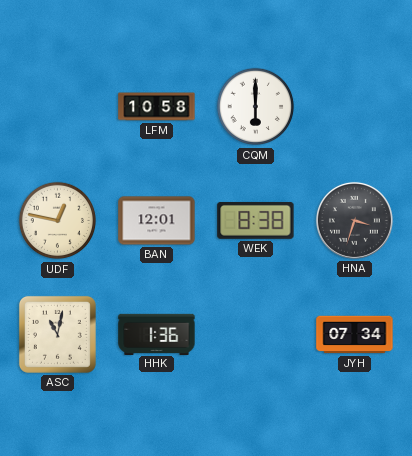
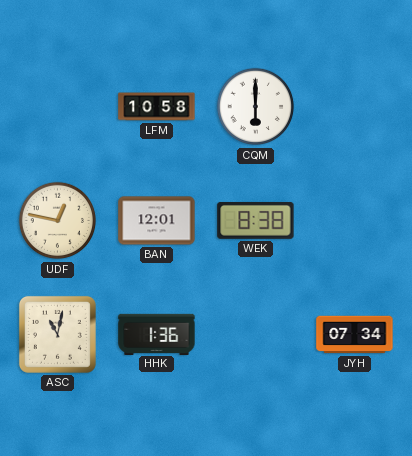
HNA: 3:33 -> none (354, 220)
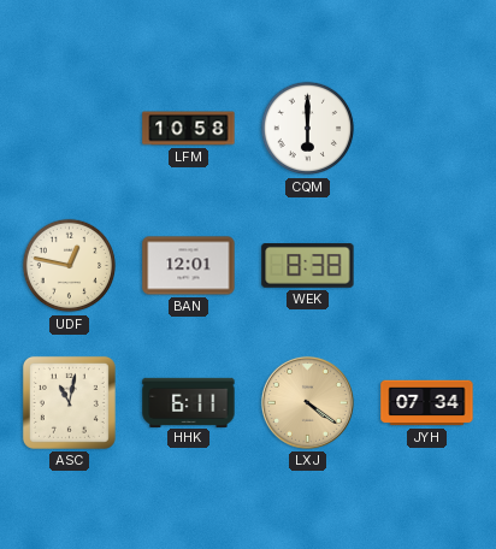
HHK: 1:36 -> 6:11 (189, 402)
LXJ: none -> 4:21 (307, 402)
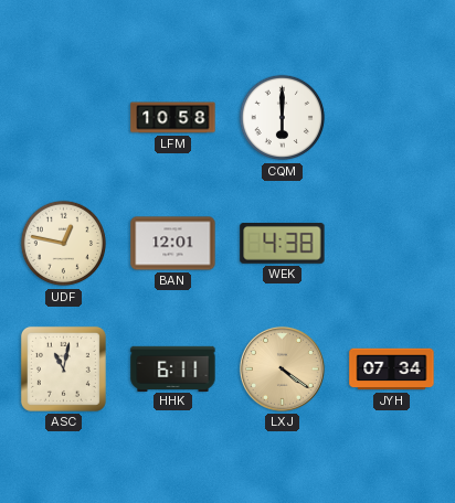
WEK: 8:38 -> 4:38 (283, 243)
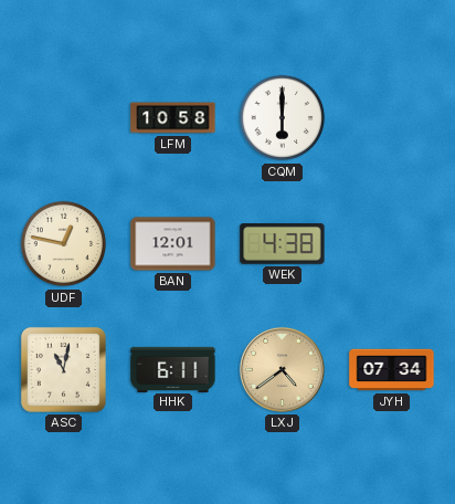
LXJ: 4:21 -> 4:39 (282, 369)
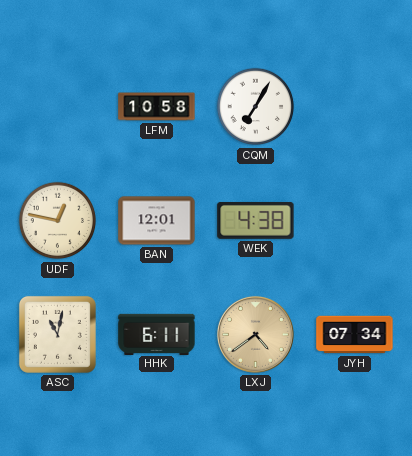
CQM: 6:00 -> 7:05 (256, 107)
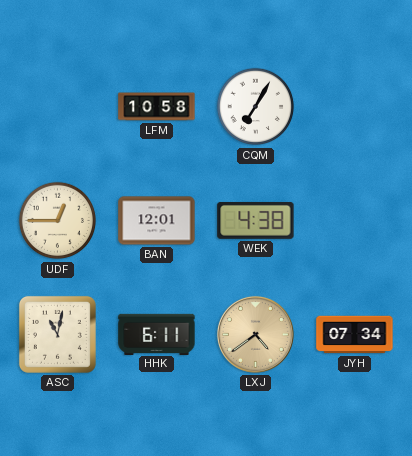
UDF: 12:47 -> 12:45 (58, 221)
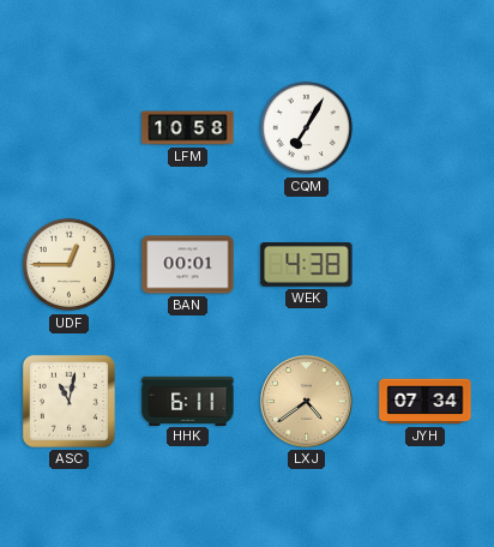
BAN: 12:01 -> 00:01 (188, 265)
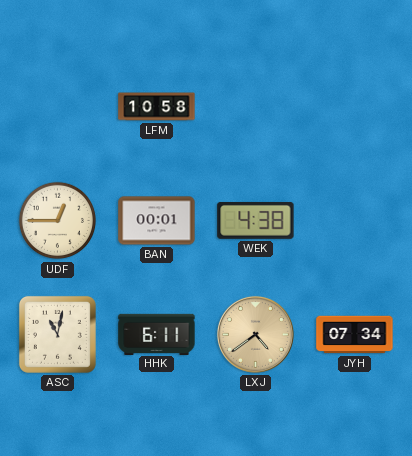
CQM: 7:05 -> none (307, 128)
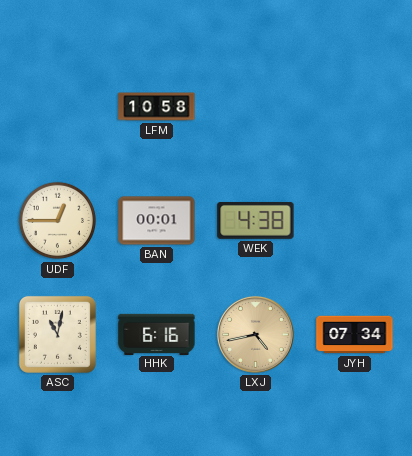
HHK: 6:11 -> 6:16 (157, 334)
LXJ: 4:39 -> 4:43 (255, 334)
